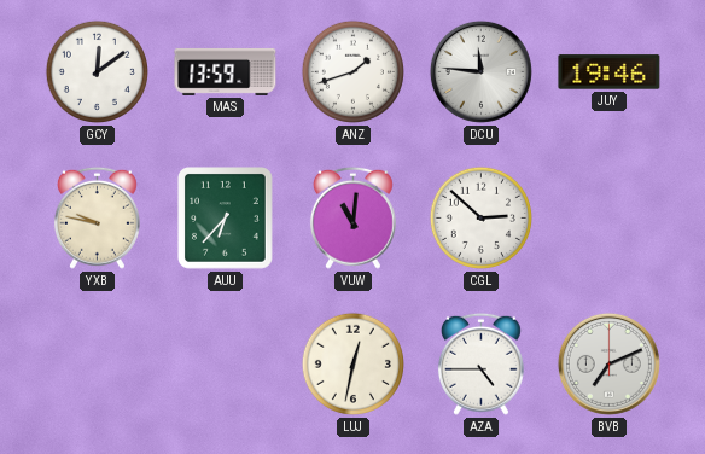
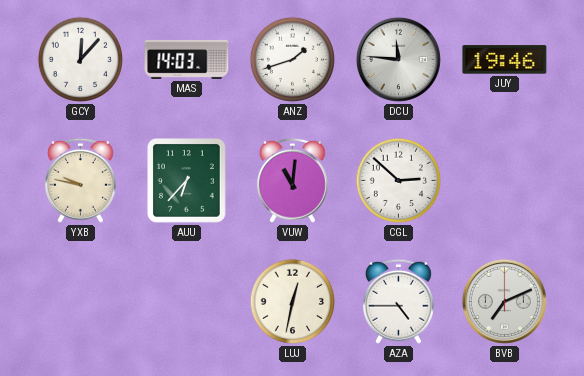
GCY: 12:09 -> 12:07 (80, 59)
MAS: 13:59 -> 14:03 (187, 59)
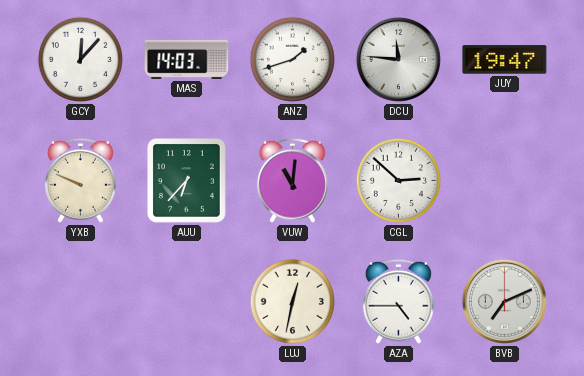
JUY: 19:46 -> 19:47 (505, 60)
YXB: 9:47 -> 9:49 (80, 180)
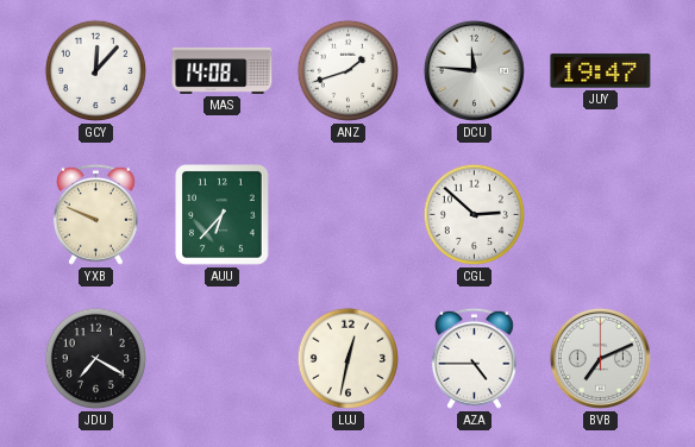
MAS: 14:03 -> 14:08 (223, 70)
VUW: 11:01 -> none (292, 180)
JDU: none -> 7:20 (95, 358)
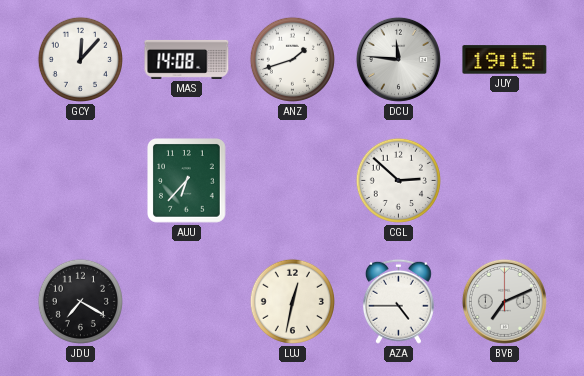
JUY: 19:47 -> 19:15 (505, 60)
YXB: 9:49 -> none (95, 214)
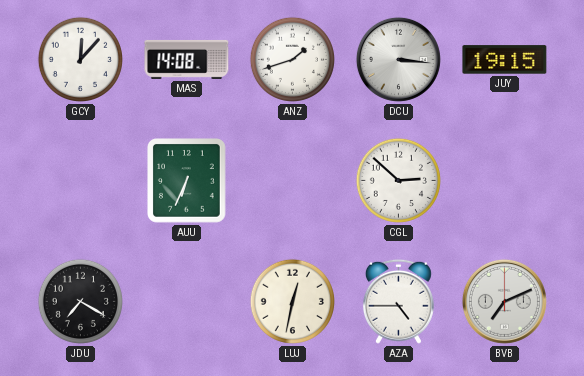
DCU: 11:46 -> 3:16 (398, 59)
AUU: 6:37 -> 6:34 (187, 181)
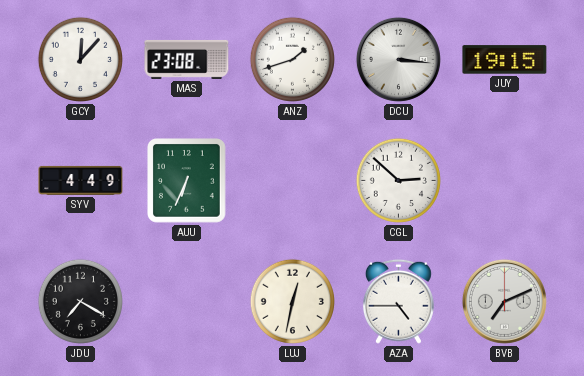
MAS: 14:08 -> 23:08 (187, 59)
SYV: none -> 4:49 (81, 180)
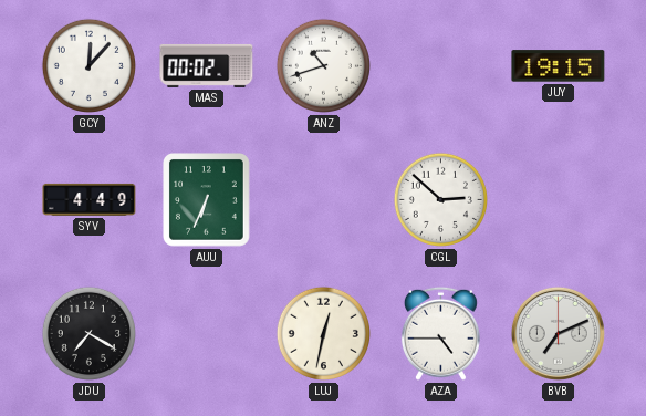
MAS: 23:08 -> 00:02 (207, 65)
ANZ: 1:42 -> 10:42 (323, 65)
DCU: 3:16 -> none (398, 59)
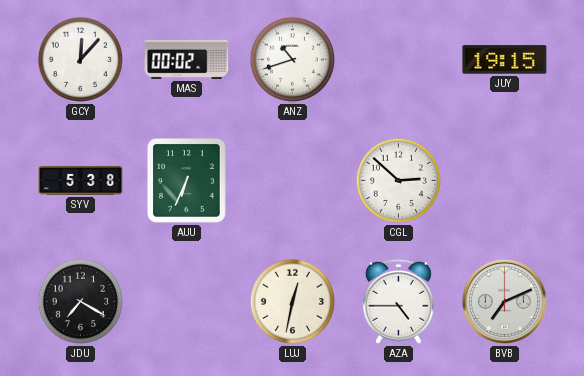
SYV: 4:49 -> 5:38 (81, 180)
